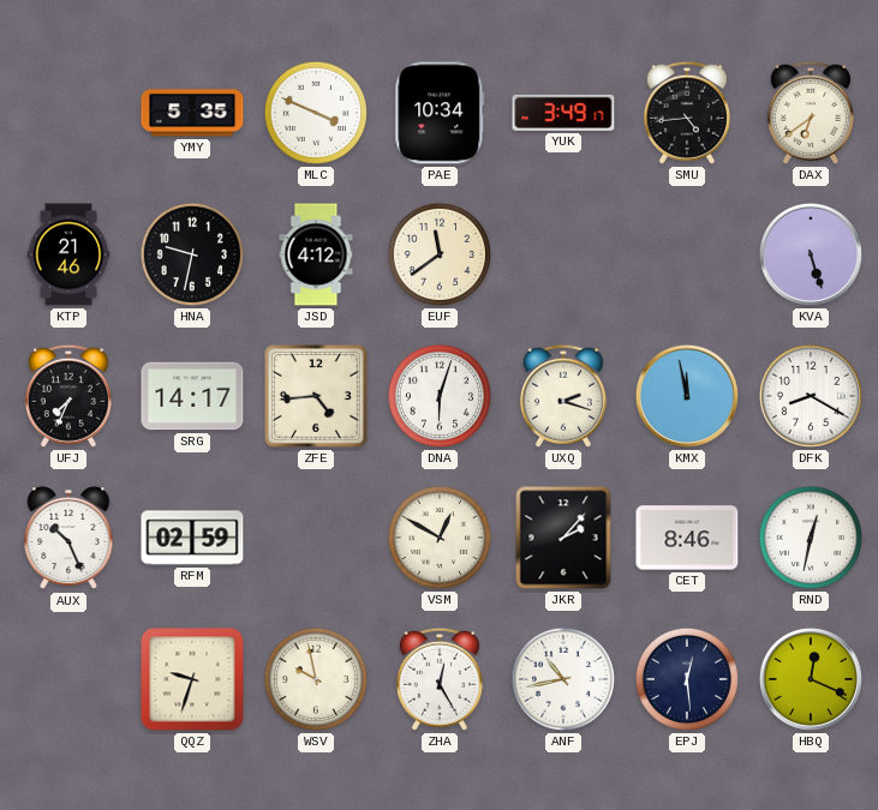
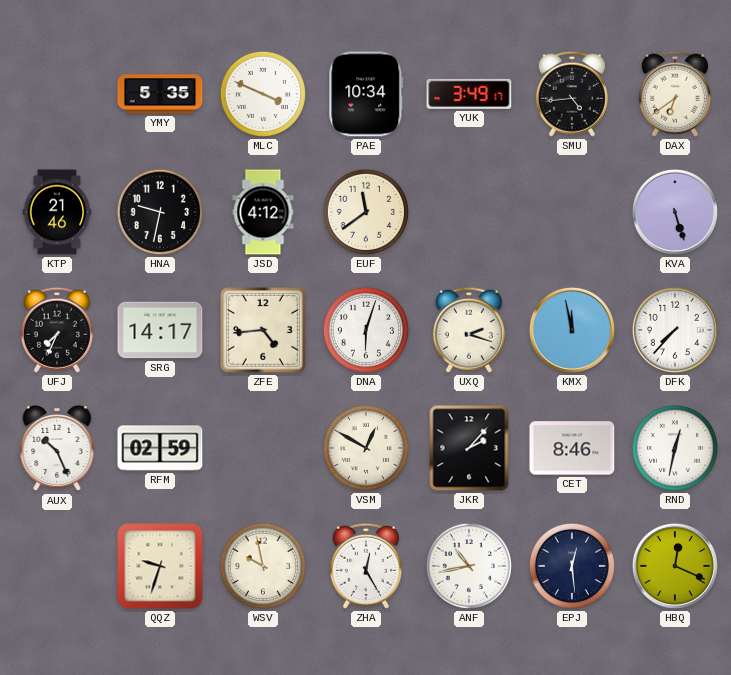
DFK: 8:20 -> 7:37 (675, 330)
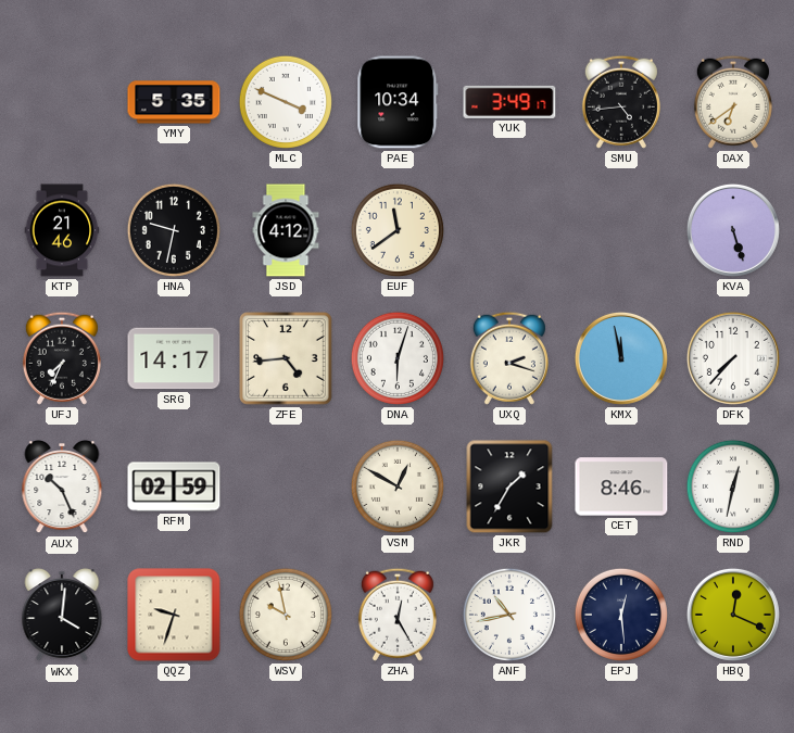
JKR: 2:07 -> 1:35 (509, 486)
WKX: none -> 4:01 (62, 616)
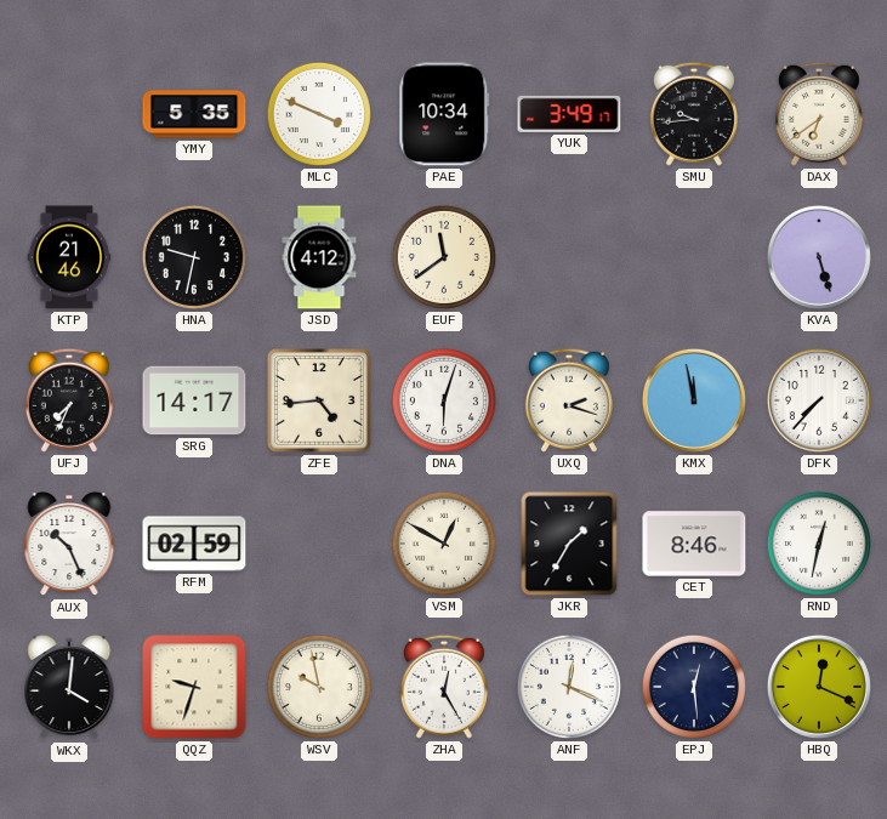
SMU: 4:44 -> 9:44 (694, 114)
ANF: 10:43 -> 12:19 (569, 687)
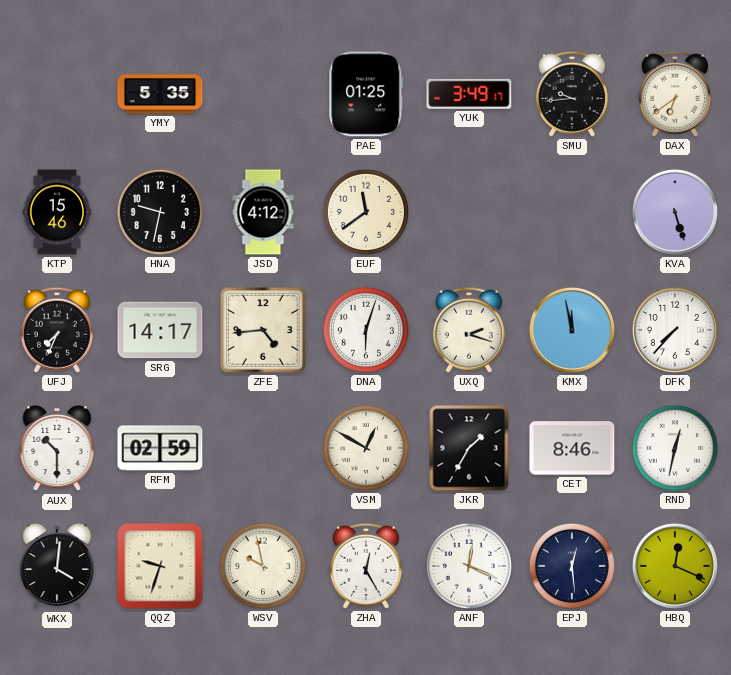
MLC: 3:49 -> none (319, 114)
PAE: 10:34 -> 01:25 (366, 94)
KTP: 21:46 -> 15:46 (57, 212)
AUX: 10:26 -> 10:30 (57, 449)
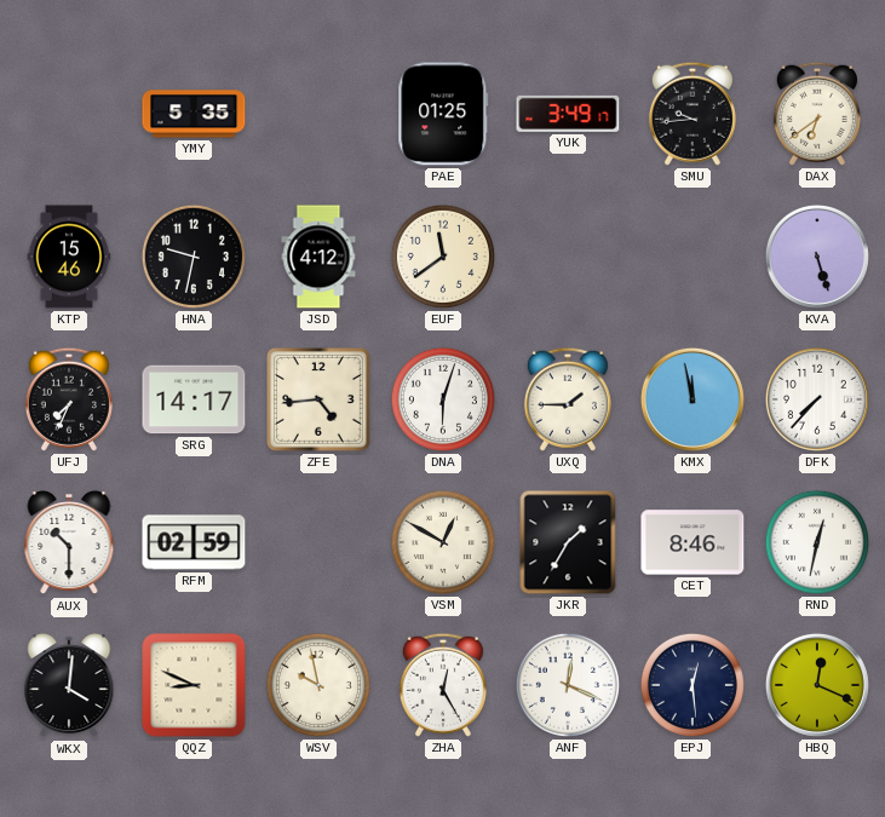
UXQ: 2:18 -> 1:45 (568, 399)
QQZ: 9:33 -> 8:49 (194, 685)
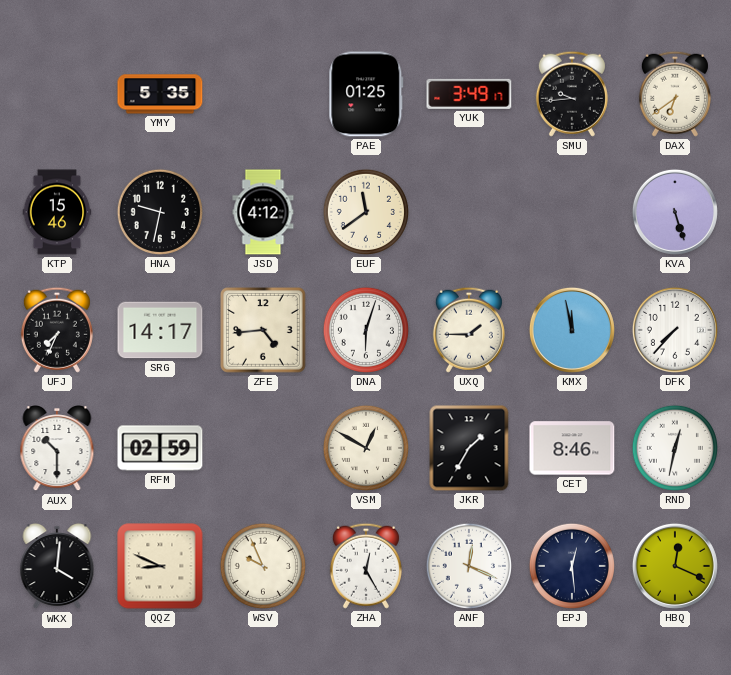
WSV: 9:58 -> 9:56 (263, 566)
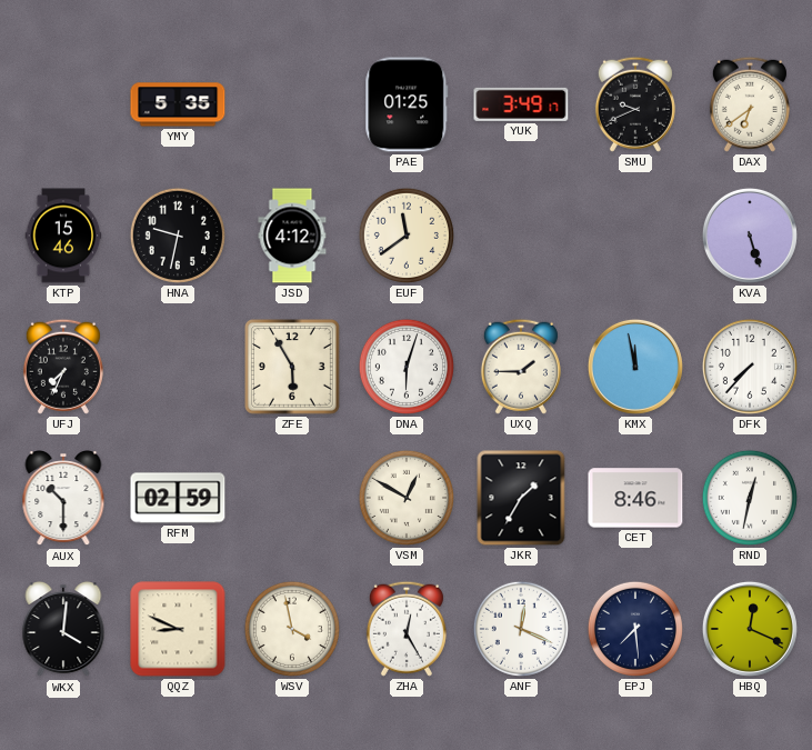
SMU: 9:44 -> 9:41 (635, 104)
SRG: 14:17 -> none (160, 330)
ZFE: 4:44 -> 5:55 (293, 368)
WSV: 9:56 -> 3:58 (292, 629)
EPJ: 12:29 -> 7:29 (635, 629)
